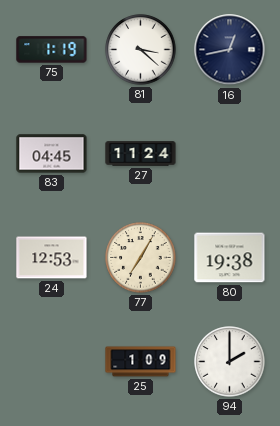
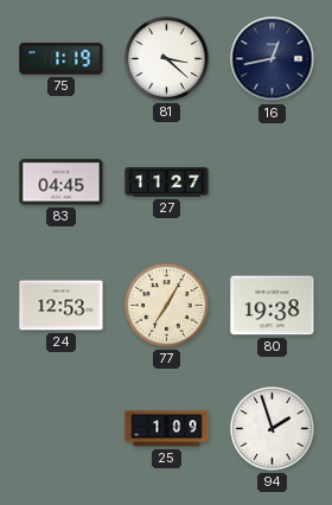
27: 11:24 -> 11:27 (167, 183)
94: 2:00 -> 1:57 (273, 429)
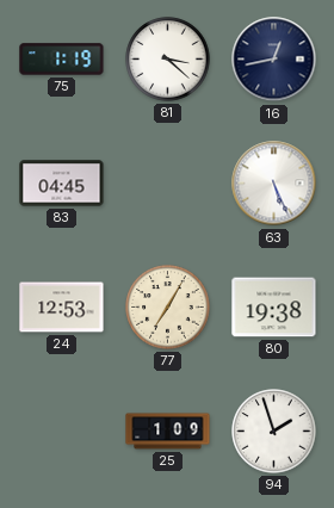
27: 11:27 -> none (167, 183)
63: none -> 5:26 (274, 184)
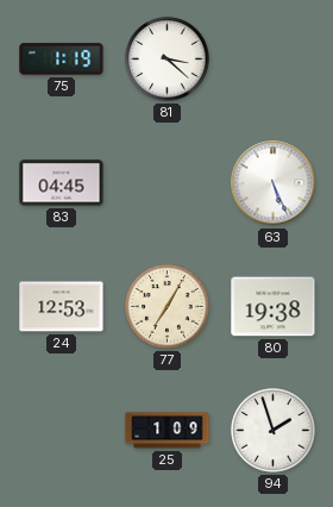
16: 12:43 -> none (274, 60)
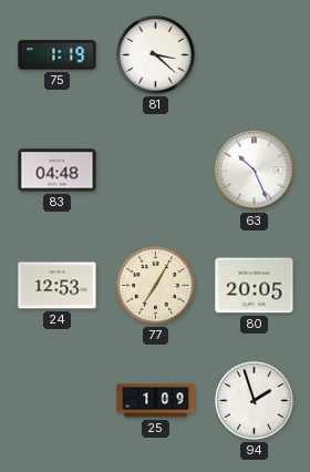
83: 04:45 -> 04:48 (58, 171)
63: 5:26 -> 10:26 (255, 171)
80: 19:38 -> 20:05 (255, 286)
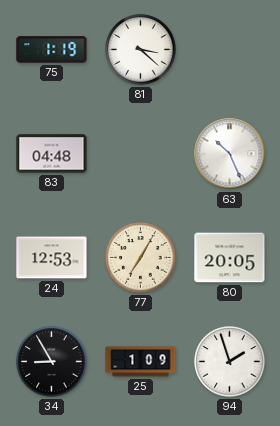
34: none -> 8:55 (52, 362)
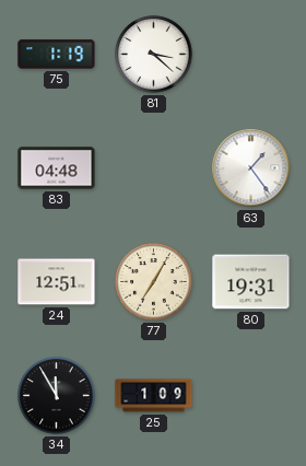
63: 10:26 -> 1:24 (251, 168)
24: 12:53 -> 12:51 (57, 282)
80: 20:05 -> 19:31 (251, 282)
34: 8:55 -> 11:55 (57, 396)
94: 1:57 -> none (230, 362)
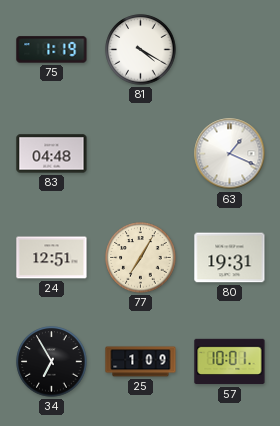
81: 3:22 -> 4:20 (141, 50)
63: 1:24 -> 1:19 (230, 154)
34: 11:55 -> 6:55 (52, 362)
57: none -> 10:01 (230, 362)
